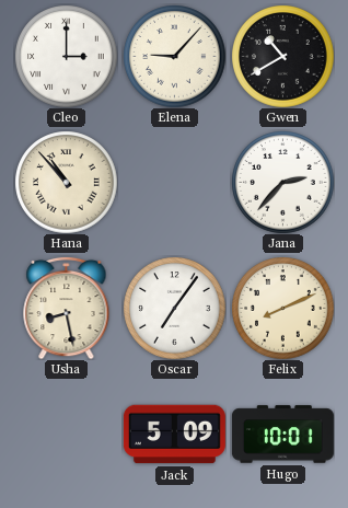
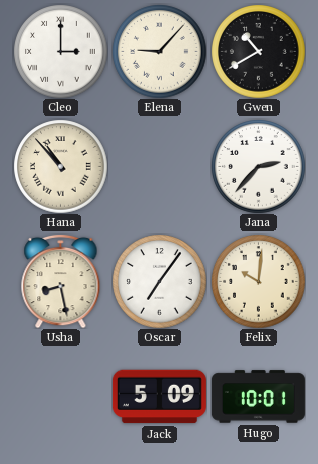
Felix: 8:11 -> 10:01 (258, 281)
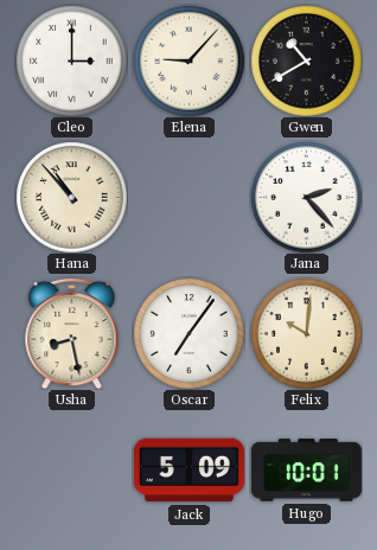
Jana: 2:37 -> 2:23 (306, 197)
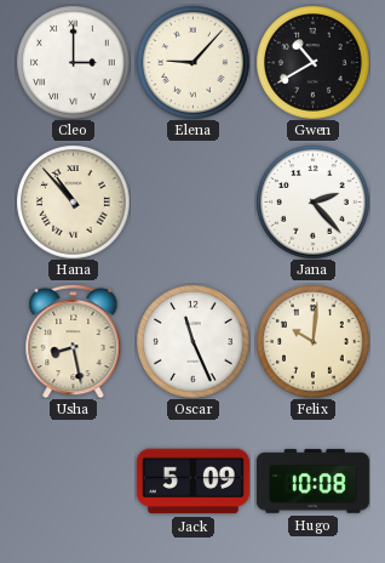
Oscar: 7:06 -> 11:26 (192, 341)
Hugo: 10:01 -> 10:08 (312, 482)
